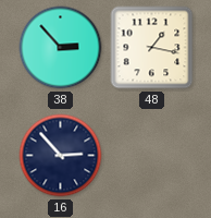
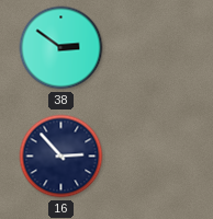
38: 2:53 -> 2:51 (61, 48)
48: 1:17 -> none (152, 48)
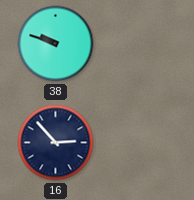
38: 2:51 -> 9:48 (56, 44)
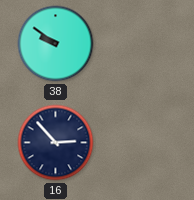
38: 9:48 -> 9:51 (56, 44)
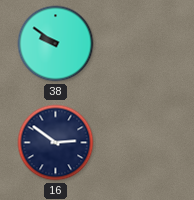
16: 2:53 -> 2:51 (56, 143)
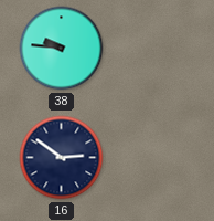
38: 9:51 -> 9:46 (62, 49)
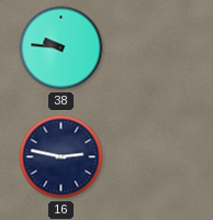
16: 2:51 -> 2:47 (61, 157)
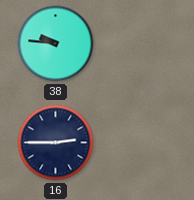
16: 2:47 -> 2:45 (56, 143)
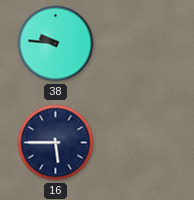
16: 2:45 -> 5:45 (56, 143)
